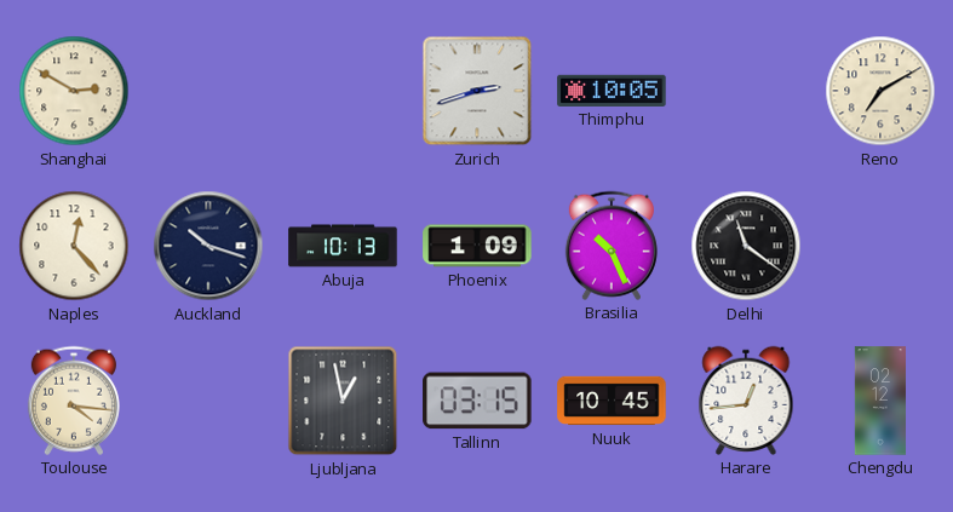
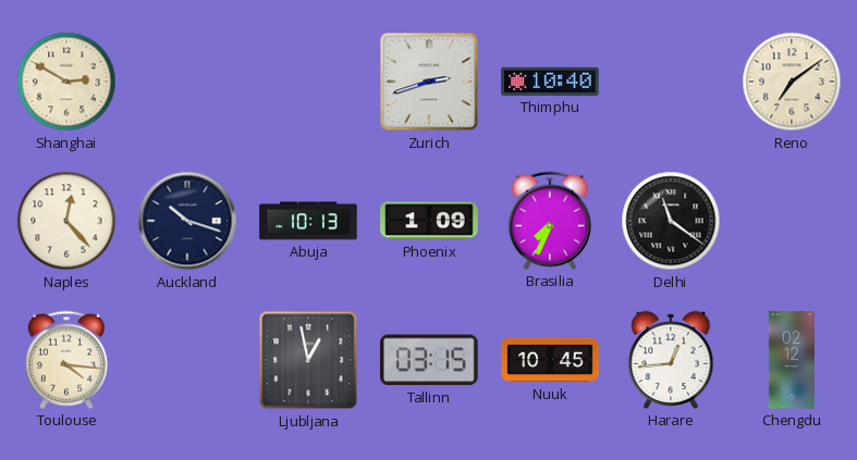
Thimphu: 10:05 -> 10:40 (550, 82)
Reno: 7:10 -> 7:09 (792, 82)
Brasilia: 10:26 -> 7:34 (550, 221)
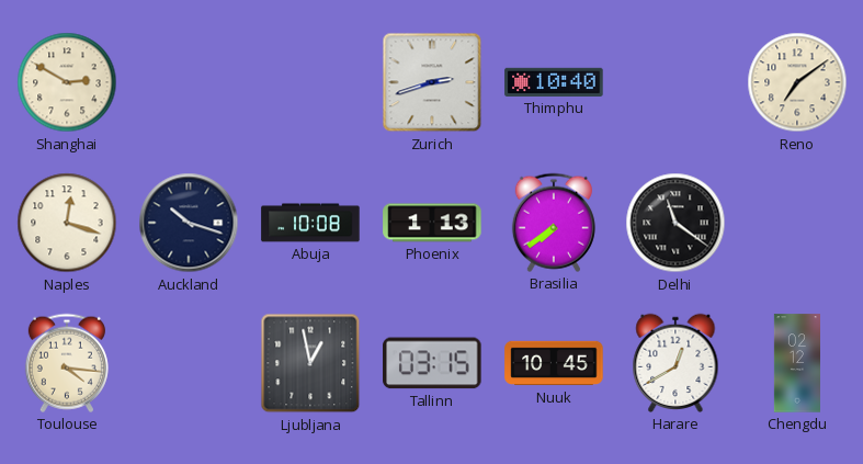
Naples: 12:23 -> 12:18 (67, 223)
Abuja: 10:13 -> 10:08 (310, 223)
Phoenix: 1:09 -> 1:13 (432, 223)
Brasilia: 7:34 -> 7:39 (554, 223)
Harare: 12:44 -> 12:40 (675, 363)
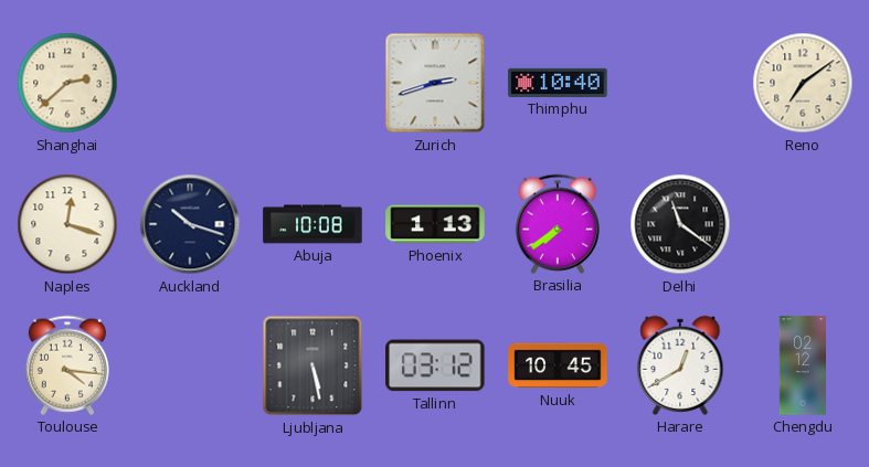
Shanghai: 2:50 -> 2:38 (67, 83)
Ljubljana: 12:58 -> 5:28 (312, 365)
Tallinn: 03:15 -> 03:12 (435, 365)
